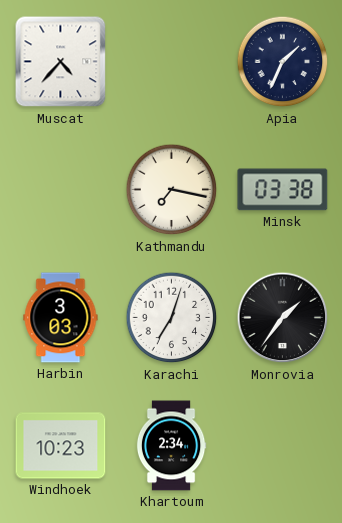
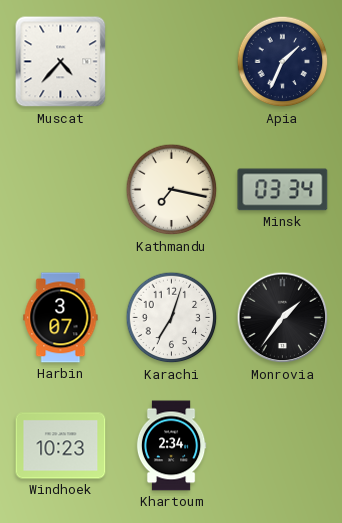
Minsk: 03:38 -> 03:34 (283, 190)
Harbin: 3:03 -> 3:07 (61, 318)
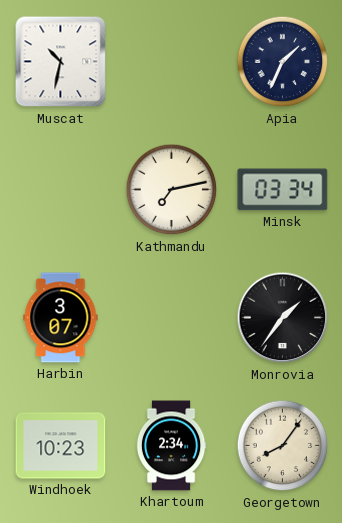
Muscat: 4:37 -> 10:32 (61, 62)
Kathmandu: 7:17 -> 7:13 (172, 190)
Karachi: 7:03 -> none (172, 318)
Georgetown: none -> 8:06 (283, 446)
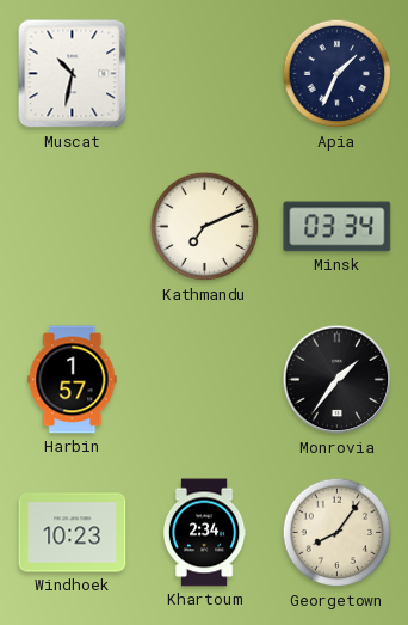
Kathmandu: 7:13 -> 7:11 (205, 227)
Harbin: 3:07 -> 1:57 (73, 380)
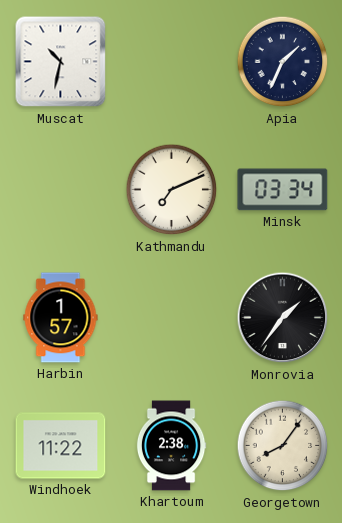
Windhoek: 10:23 -> 11:22 (61, 446)
Khartoum: 2:34 -> 2:38 (171, 446)
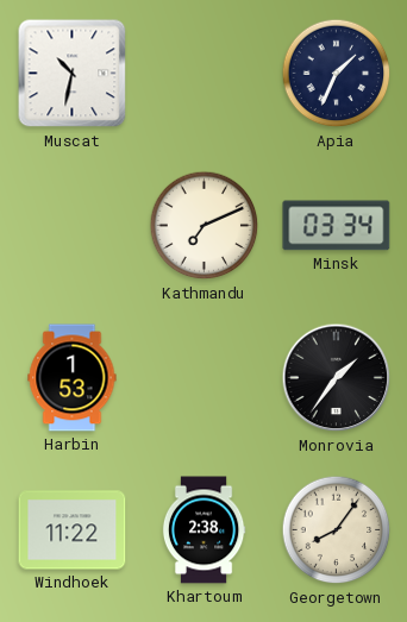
Harbin: 1:57 -> 1:53 (73, 378)
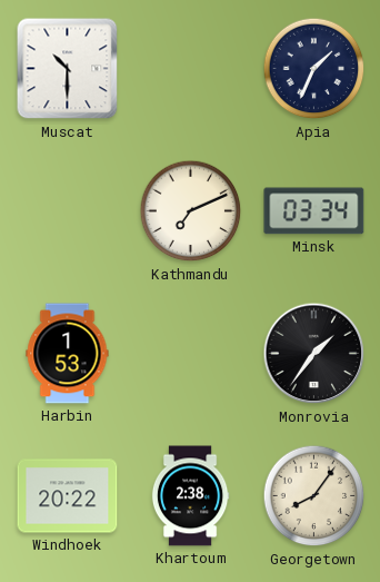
Muscat: 10:32 -> 10:30 (68, 69)
Windhoek: 11:22 -> 20:22 (68, 496)
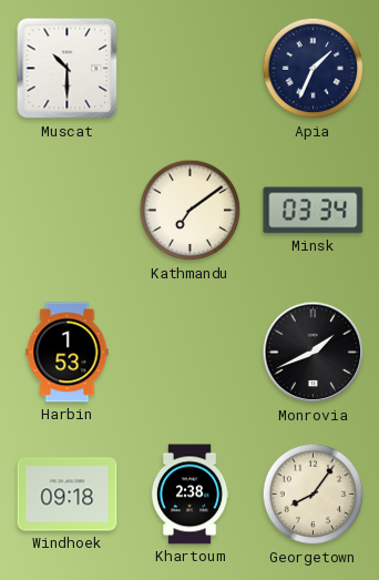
Kathmandu: 7:11 -> 7:09 (191, 211)
Monrovia: 1:36 -> 1:41 (314, 353)
Windhoek: 20:22 -> 09:18 (68, 495)
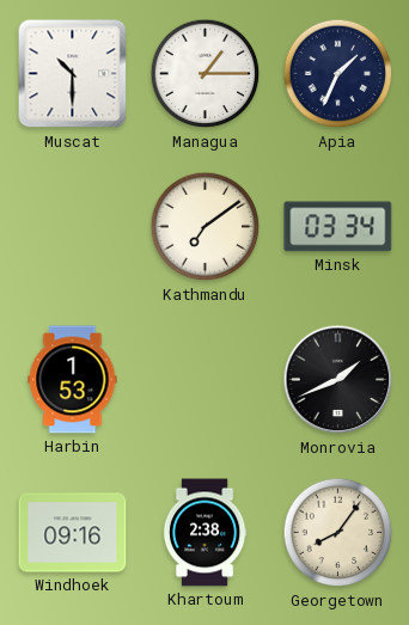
Managua: none -> 1:15 (206, 74)
Windhoek: 09:18 -> 09:16 (73, 533)
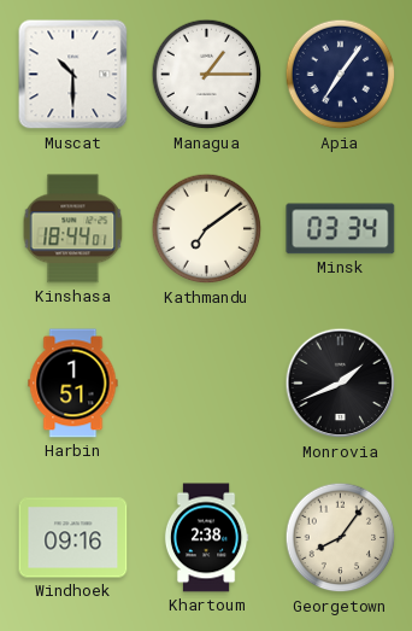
Apia: 1:34 -> 7:06 (341, 75)
Kinshasa: none -> 18:44 (73, 229)
Harbin: 1:53 -> 1:51 (73, 384)
